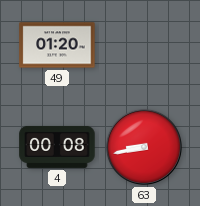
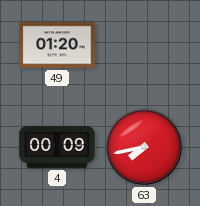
4: 00:08 -> 00:09 (57, 147)
63: 8:43 -> 7:43 (144, 147)
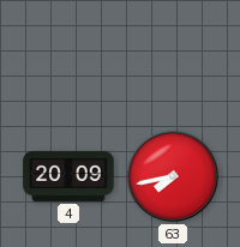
49: 01:20 -> none (57, 45)
4: 00:09 -> 20:09 (68, 176)
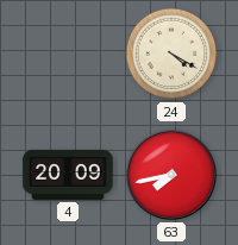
24: none -> 4:20 (171, 54)
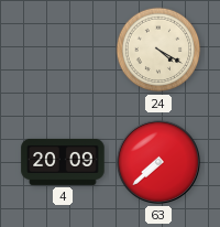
63: 7:43 -> 7:38 (158, 162)
